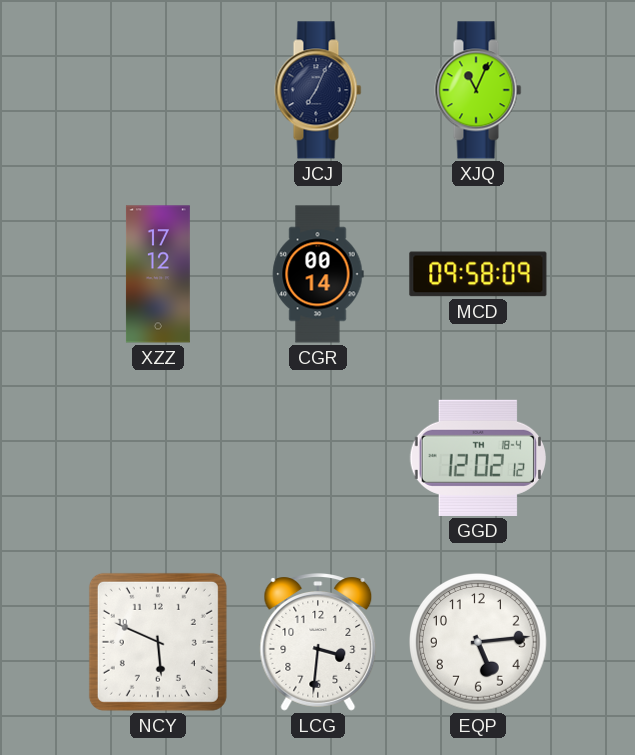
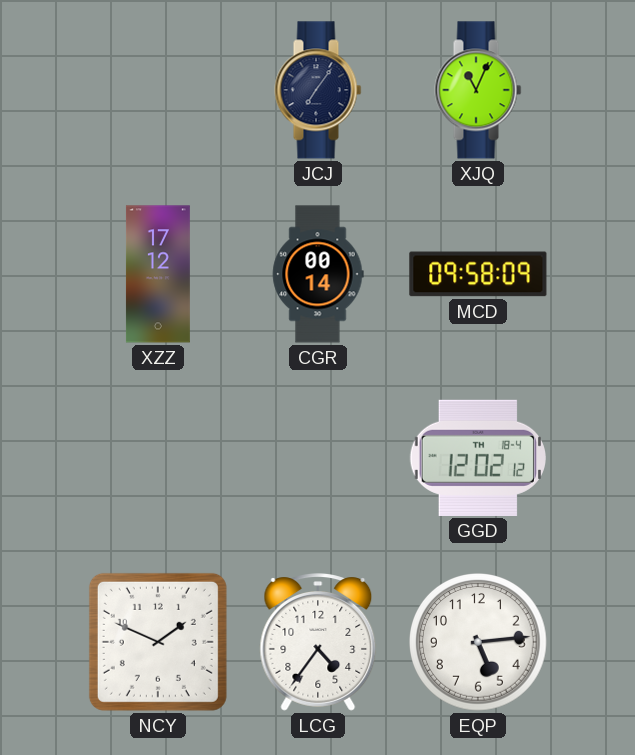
JCJ: 7:04 -> 7:06 (318, 90)
NCY: 5:49 -> 1:49 (158, 642)
LCG: 3:31 -> 4:36 (318, 642)
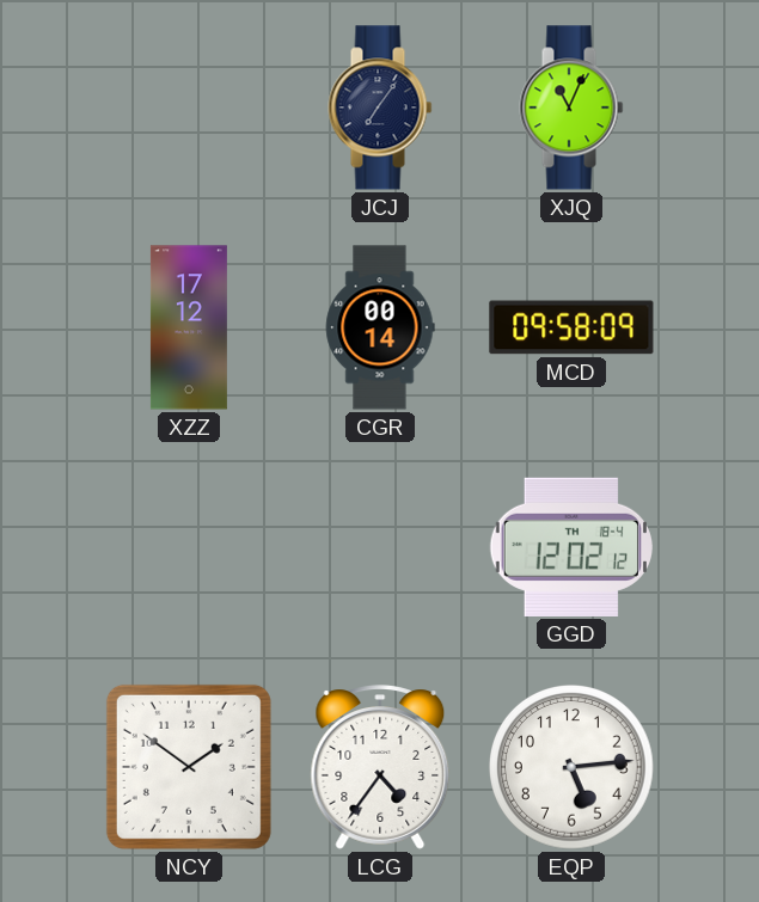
NCY: 1:49 -> 1:51 (189, 767)
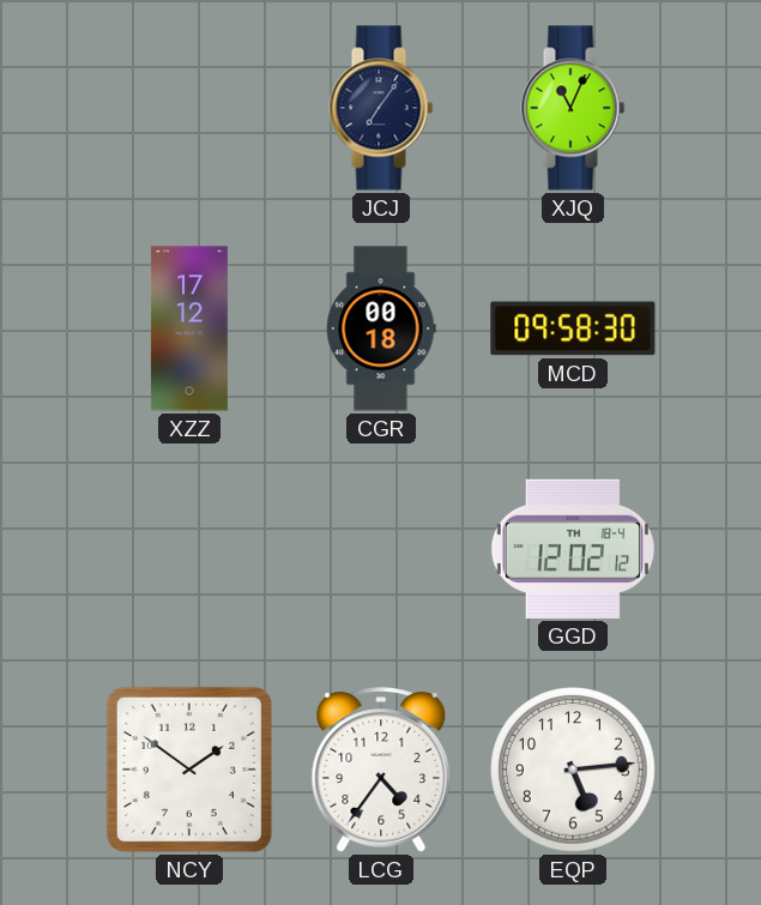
CGR: 00:14 -> 00:18 (381, 328)
MCD: 09:58:09 -> 09:58:30 (573, 328)
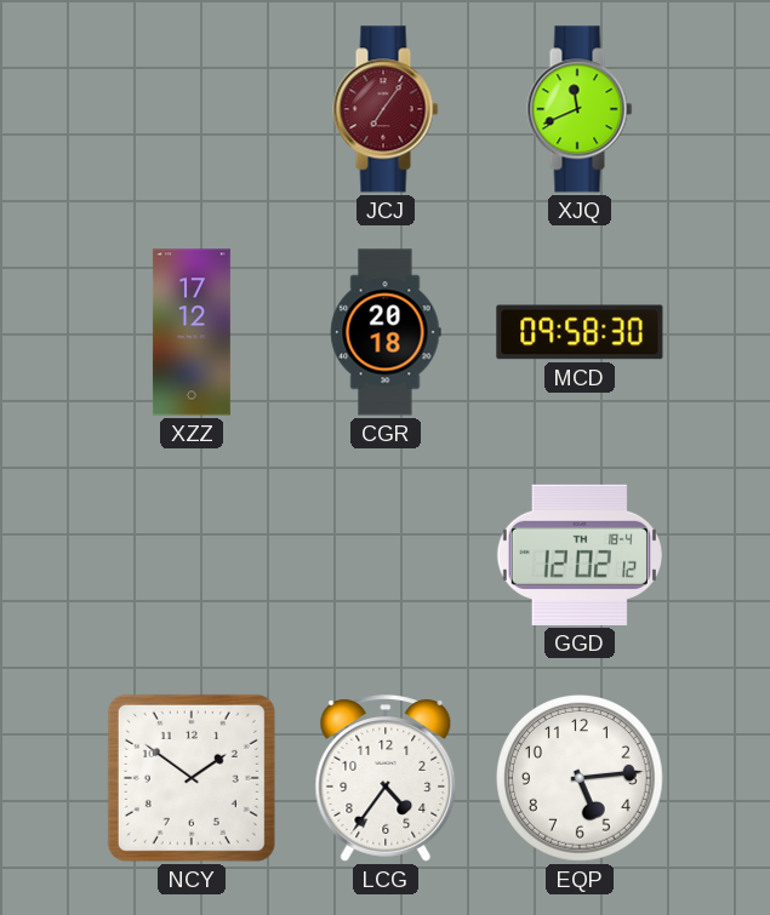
JCJ dial: navy -> burgundy (386, 109)
XJQ: 11:04 -> 11:41 (580, 109)
CGR: 00:18 -> 20:18 (386, 332)
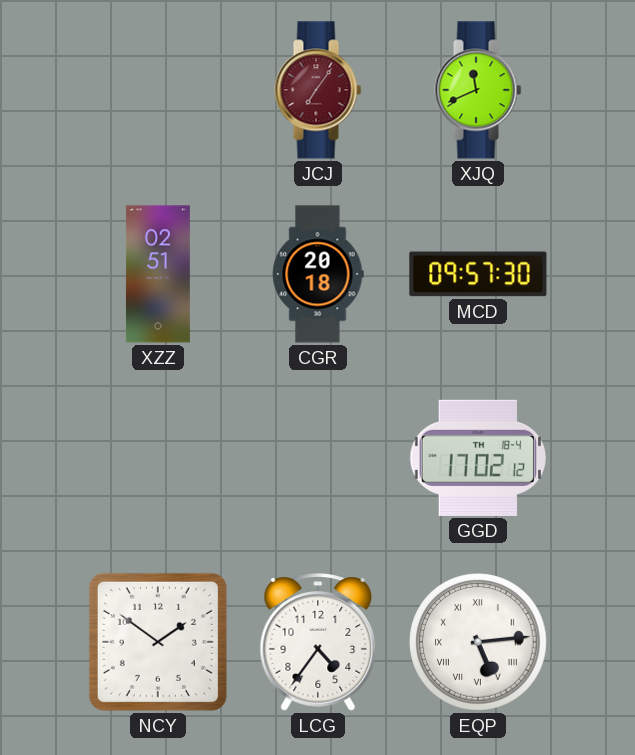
XZZ: 17:12 -> 02:51 (158, 274)
MCD: 09:58 -> 09:57 (478, 274)
GGD: 12:02 -> 17:02 (478, 458)
EQP numerals: Arabic -> Roman (479, 643)
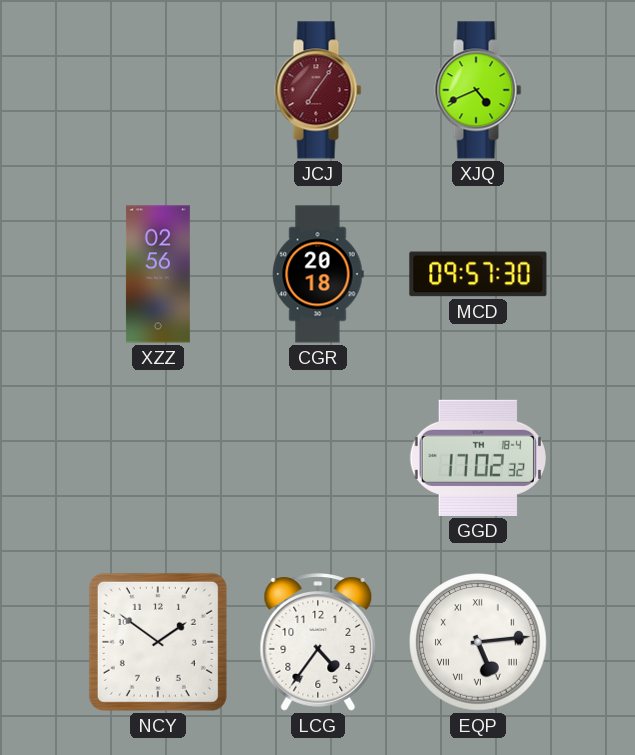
XJQ: 11:41 -> 4:41 (478, 90)
XZZ: 02:51 -> 02:56 (158, 274)
GGD: 17:02:12 -> 17:02:32 (478, 458)
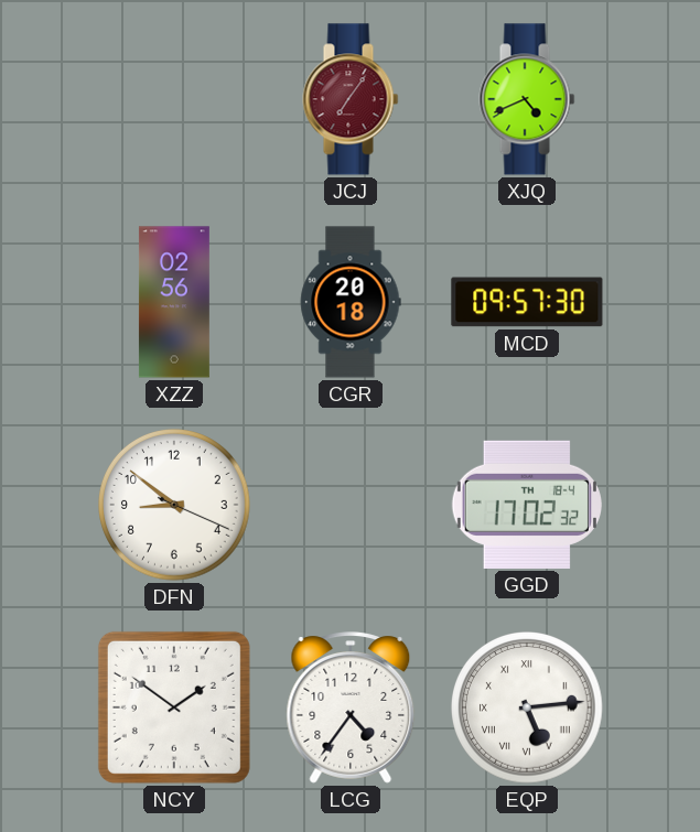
DFN: none -> 8:51 (175, 506)
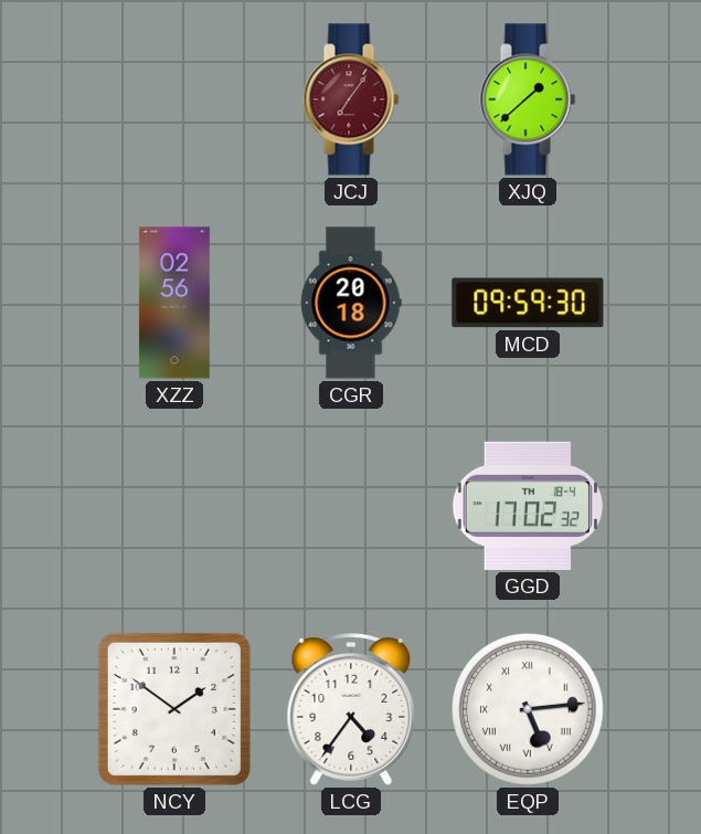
XJQ: 4:41 -> 1:38 (528, 99)
MCD: 09:57 -> 09:59 (528, 303)
DFN: 8:51 -> none (175, 506)
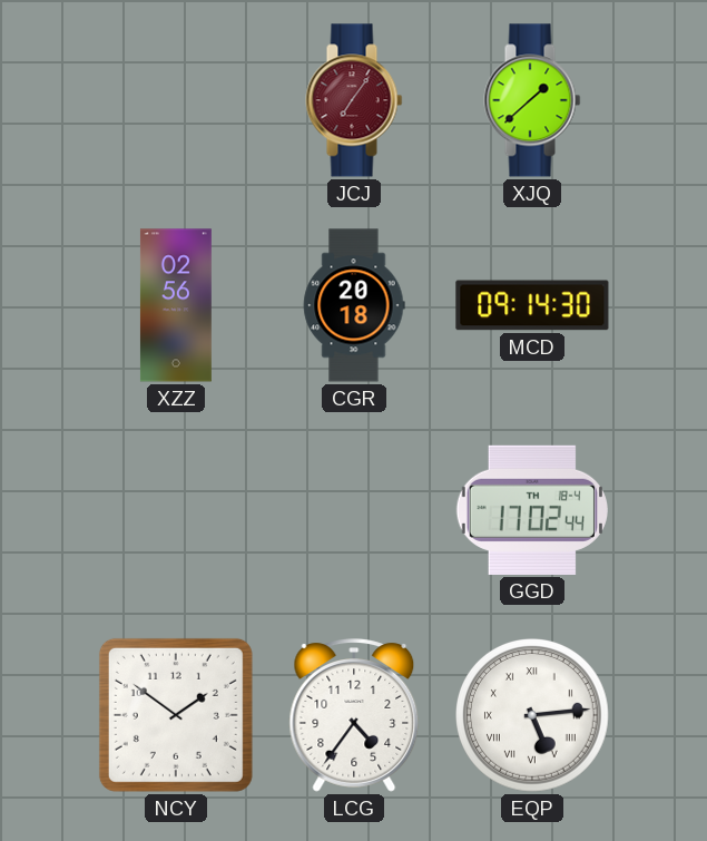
MCD: 09:59 -> 09:14 (532, 305)
GGD: 17:02:32 -> 17:02:44 (532, 510)
